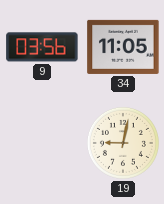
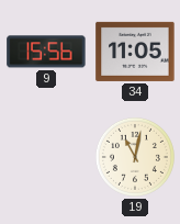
9: 03:56 -> 15:56 (46, 52)
19: 9:02 -> 11:02 (135, 157)
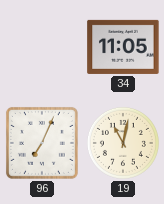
9: 15:56 -> none (46, 52)
96: none -> 7:04 (42, 143)
